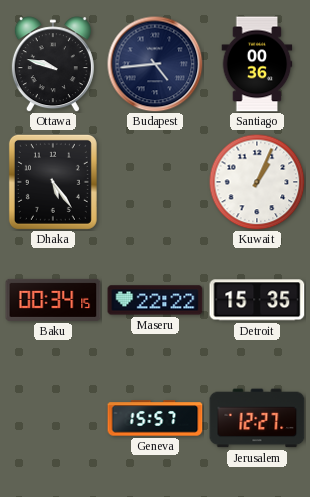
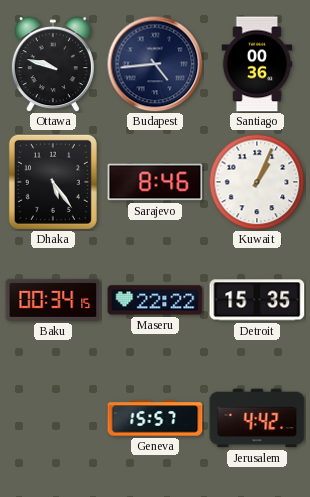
Sarajevo: none -> 8:46 (155, 182)
Jerusalem: 12:27 -> 4:42 (257, 418)
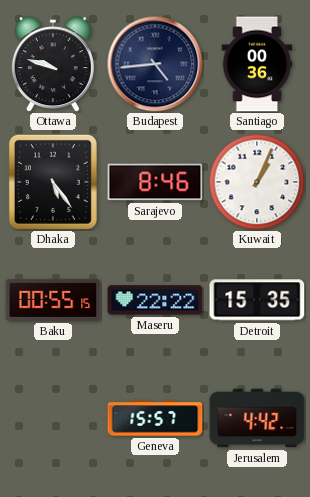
Baku: 00:34 -> 00:55 (53, 300)
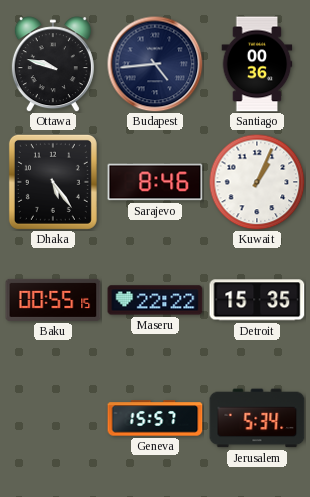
Jerusalem: 4:42 -> 5:34 (257, 418)
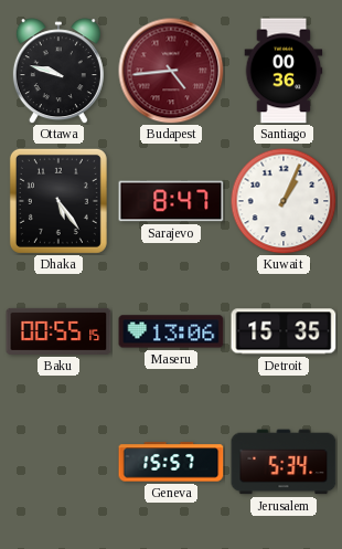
Budapest dial: navy -> burgundy (171, 71)
Sarajevo: 8:46 -> 8:47 (171, 201)
Maseru: 22:22 -> 13:06 (171, 331)
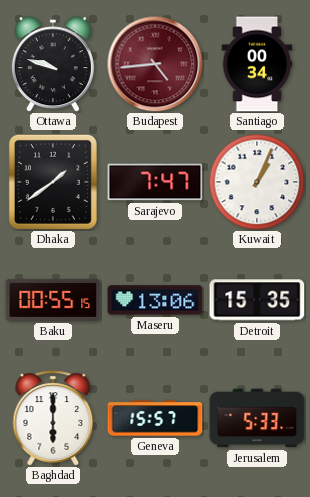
Santiago: 00:36 -> 00:34 (257, 64)
Dhaka: 5:24 -> 1:39 (53, 182)
Sarajevo: 8:47 -> 7:47 (155, 182)
Baghdad: none -> 6:00 (53, 418)
Jerusalem: 5:34 -> 5:33 (257, 418)
